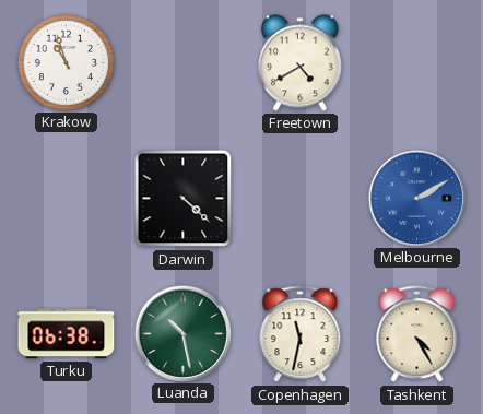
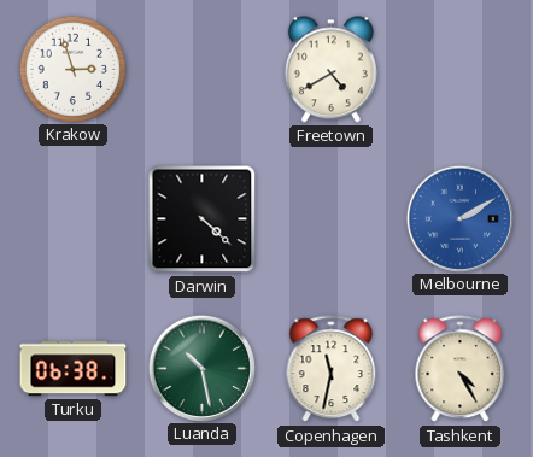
Krakow: 10:57 -> 2:57 (72, 69)
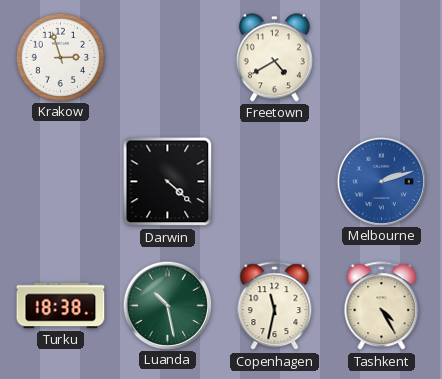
Melbourne: 2:10 -> 2:12 (381, 181)
Turku: 06:38 -> 18:38 (61, 306)
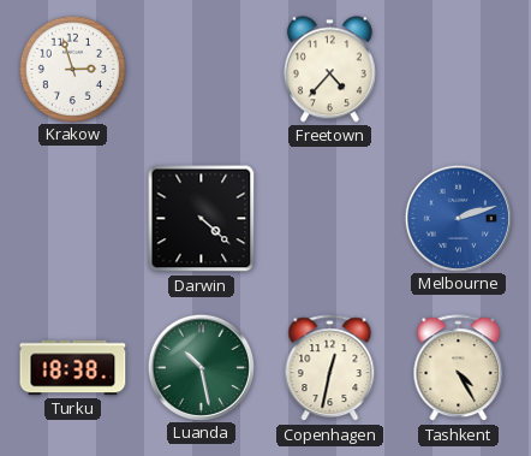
Freetown: 4:40 -> 4:37 (329, 70)
Copenhagen: 11:32 -> 12:32 (330, 368)
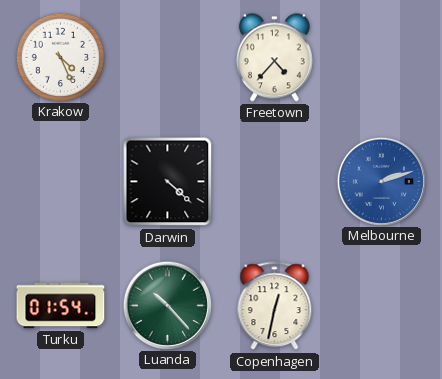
Krakow: 2:57 -> 4:26 (60, 57)
Turku: 18:38 -> 01:54 (61, 306)
Luanda: 10:28 -> 10:23 (167, 305)
Tashkent: 4:25 -> none (459, 368)
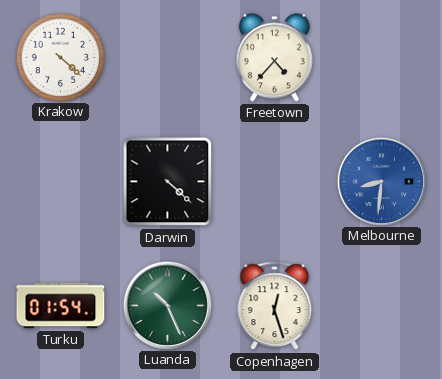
Krakow: 4:26 -> 4:22 (60, 57)
Melbourne: 2:12 -> 8:31 (381, 181)
Luanda: 10:23 -> 10:26 (167, 305)
Copenhagen: 12:32 -> 12:27 (275, 306)
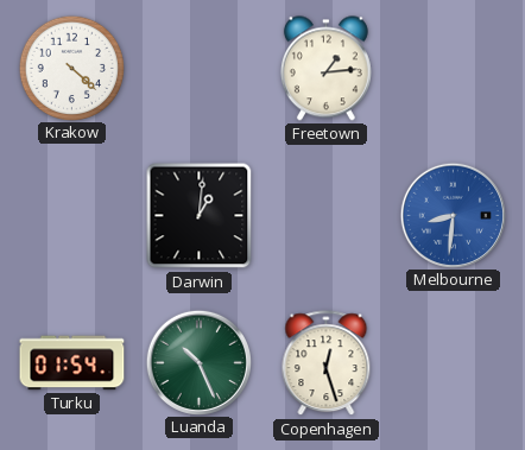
Freetown: 4:37 -> 1:14 (325, 69)
Darwin: 4:22 -> 1:01 (200, 216)
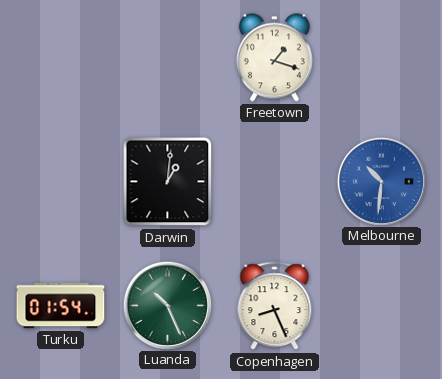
Krakow: 4:22 -> none (71, 68)
Freetown: 1:14 -> 1:18 (274, 58)
Melbourne: 8:31 -> 10:31 (381, 181)
Copenhagen: 12:27 -> 8:26 (275, 306)
